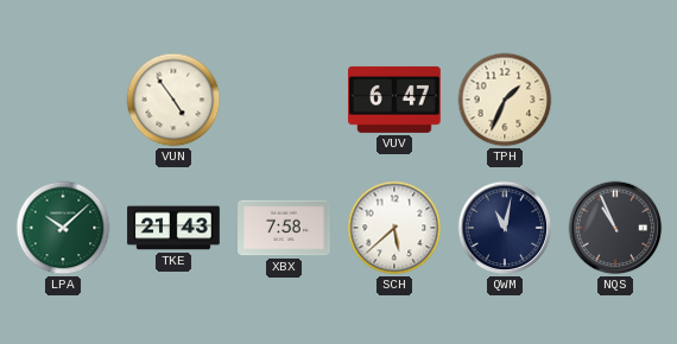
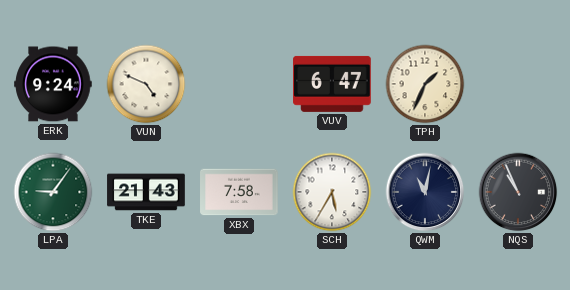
ERK: none -> 9:24 (53, 84)
VUN: 4:54 -> 4:49 (146, 84)
LPA: 10:08 -> 9:06 (53, 192)
SCH: 5:38 -> 5:35 (332, 192)
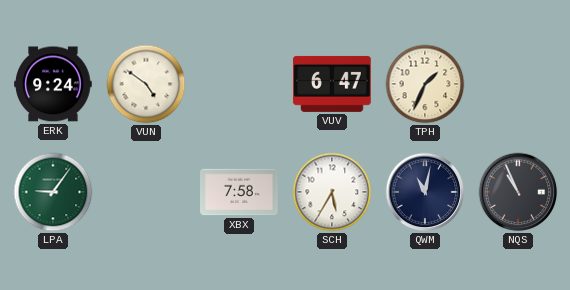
VUN: 4:49 -> 4:51 (146, 84)
TKE: 21:43 -> none (146, 192)
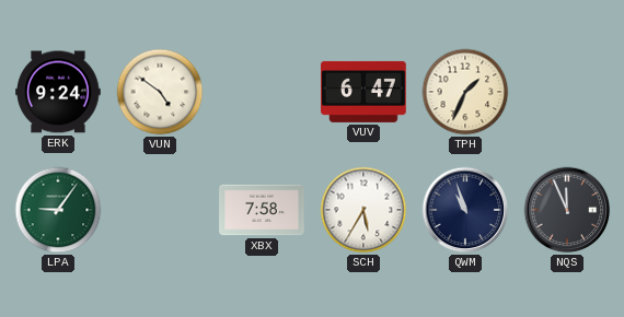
QWM: 11:02 -> 10:57 (465, 210)
NQS: 10:56 -> 11:56 (567, 210)
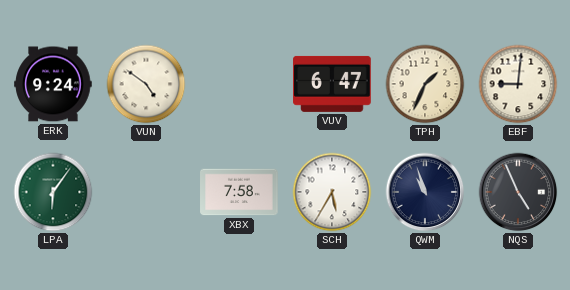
EBF: none -> 9:01 (518, 84)
LPA: 9:06 -> 6:06 (53, 192)
NQS: 11:56 -> 4:56 (518, 192)
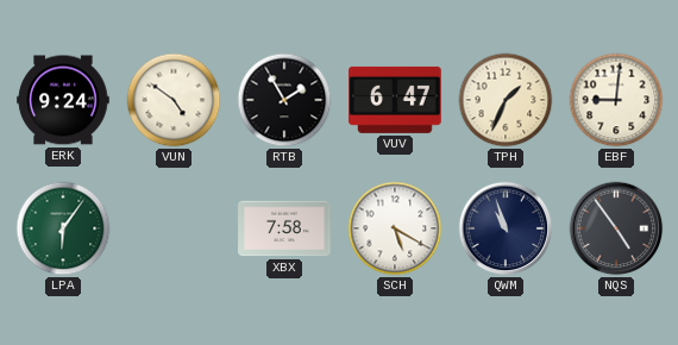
RTB: none -> 1:55 (284, 100)
SCH: 5:35 -> 5:20 (395, 228)
NQS: 4:56 -> 4:54 (616, 228)
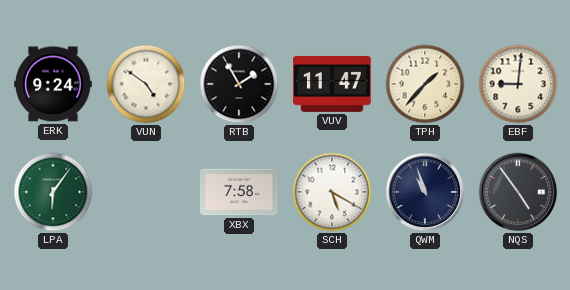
VUV: 6:47 -> 11:47 (332, 84)
TPH: 1:34 -> 1:37 (425, 84)
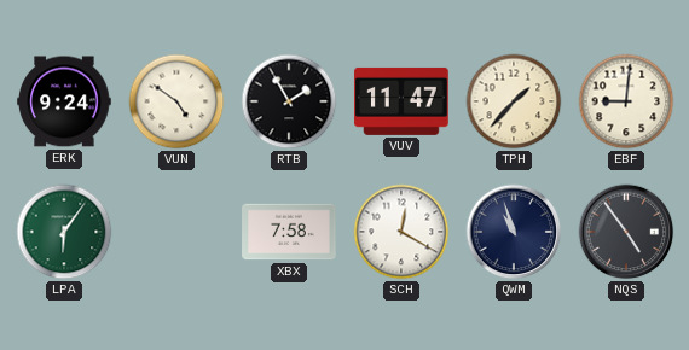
SCH: 5:20 -> 12:20 (401, 232)
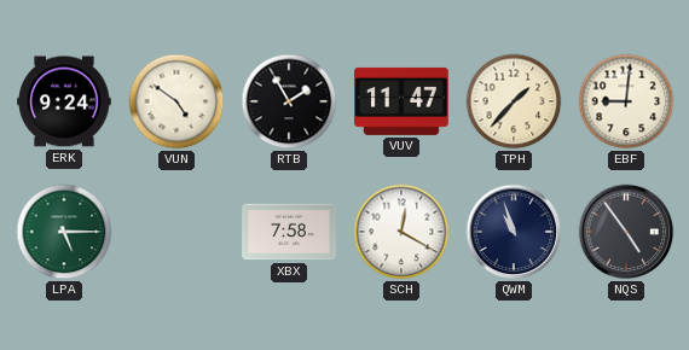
LPA: 6:06 -> 5:15 (64, 232)
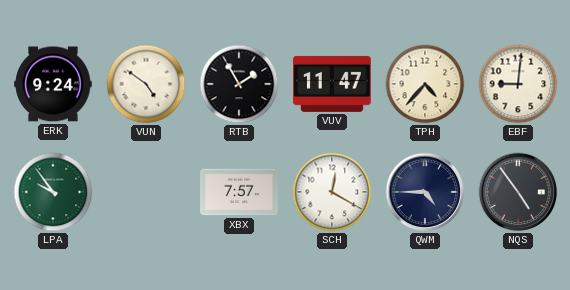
TPH: 1:37 -> 4:37 (425, 84)
LPA: 5:15 -> 9:54 (53, 192)
XBX: 7:58 -> 7:57 (239, 192)
QWM: 10:57 -> 4:45 (425, 192)
